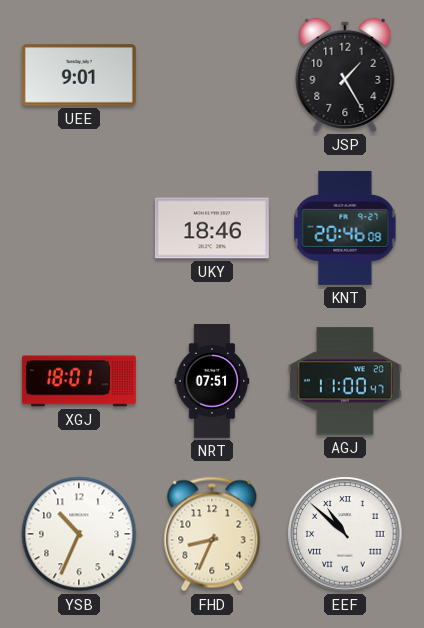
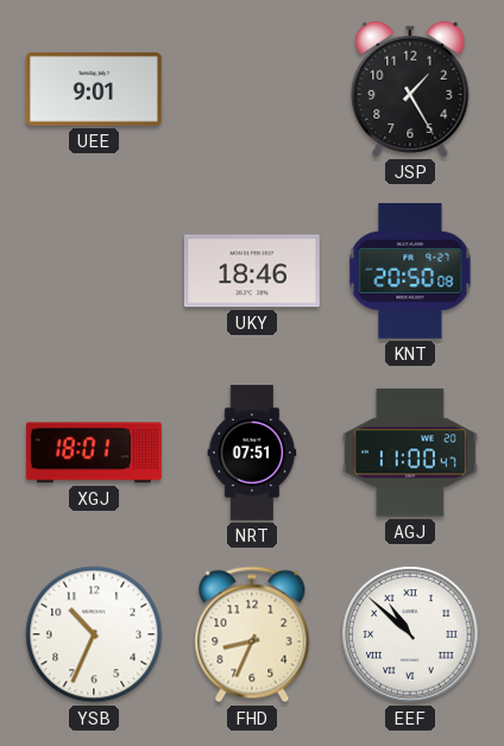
KNT: 20:46 -> 20:50 (410, 271)
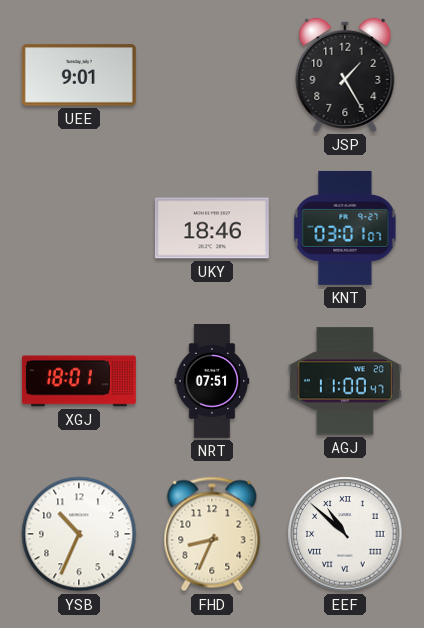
KNT: 20:50 -> 03:01 (345, 228)
